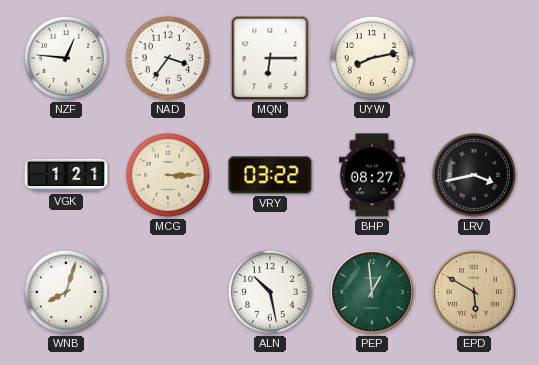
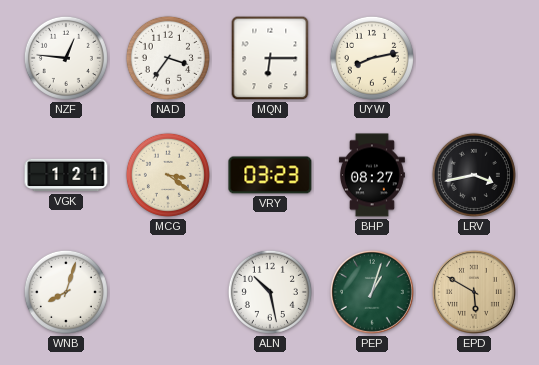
MCG: 3:15 -> 3:21 (168, 175)
VRY: 03:22 -> 03:23 (270, 175)
PEP: 12:59 -> 1:03 (372, 292)
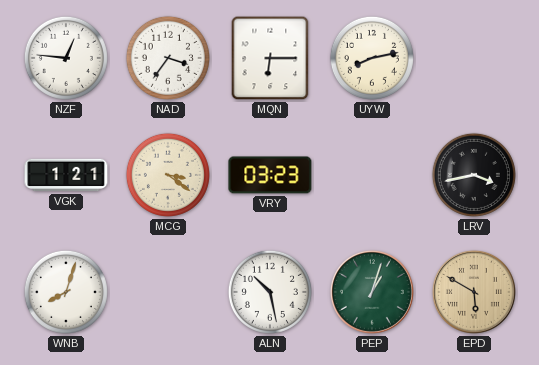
BHP: 08:27 -> none (372, 175)
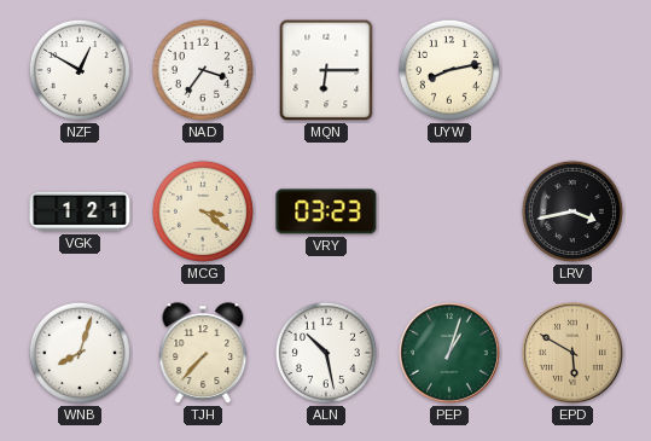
NZF: 12:46 -> 12:50 (80, 70)
TJH: none -> 7:37 (203, 353)
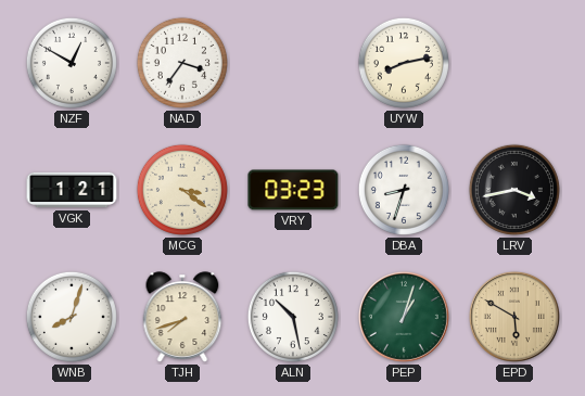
MQN: 6:15 -> none (326, 70)
DBA: none -> 8:33 (404, 190)
TJH: 7:37 -> 7:42 (182, 317)
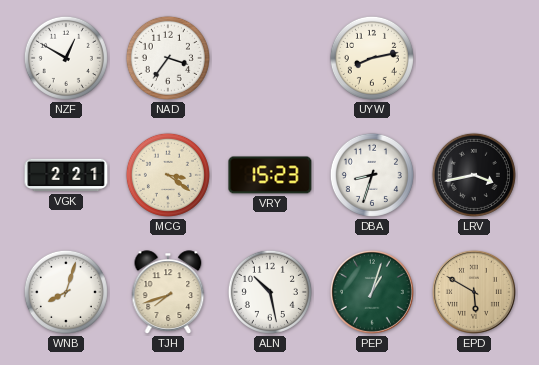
VGK: 1:21 -> 2:21 (66, 175)
VRY: 03:23 -> 15:23 (270, 175)
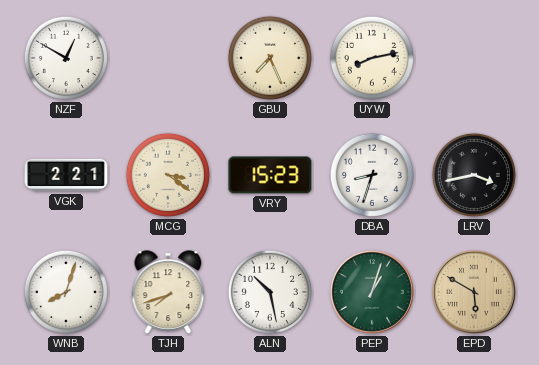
NAD: 3:36 -> none (168, 58)
GBU: none -> 7:26 (270, 58)
